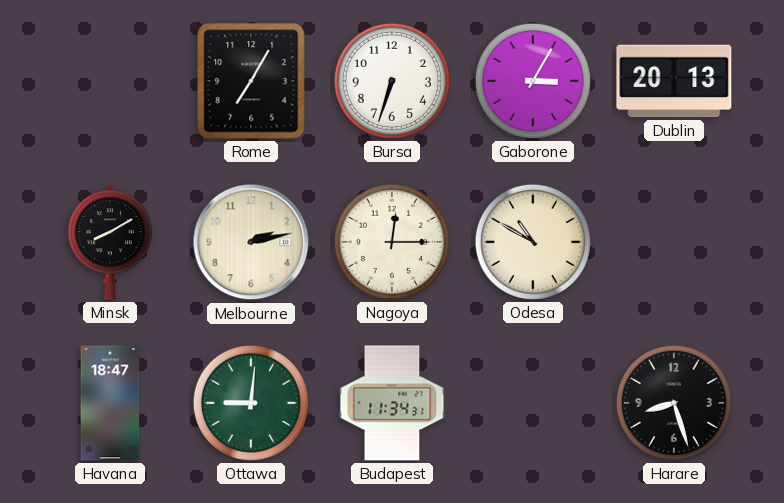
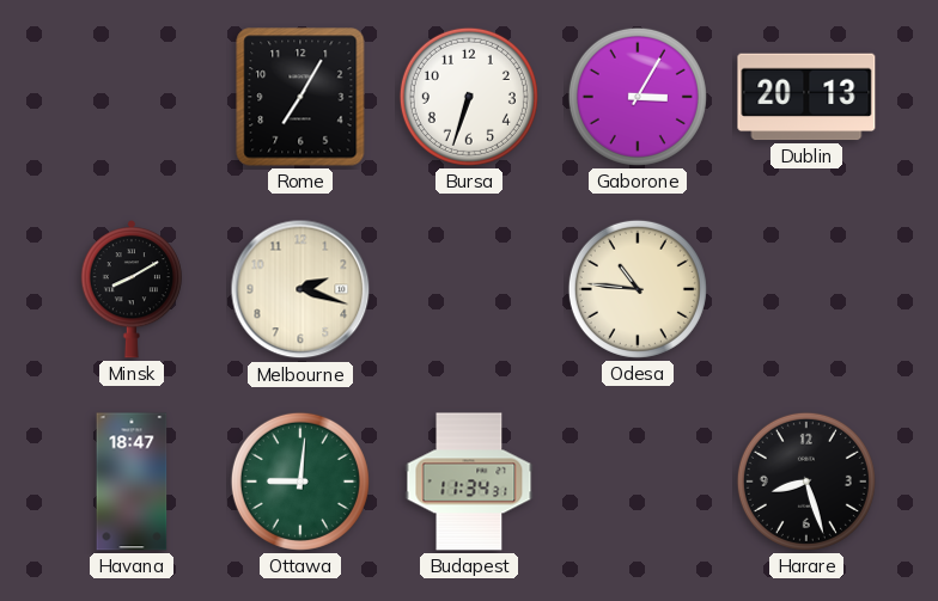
Melbourne: 2:13 -> 2:18 (300, 289)
Nagoya: 12:15 -> none (392, 242)
Odesa: 10:50 -> 10:46 (638, 289)
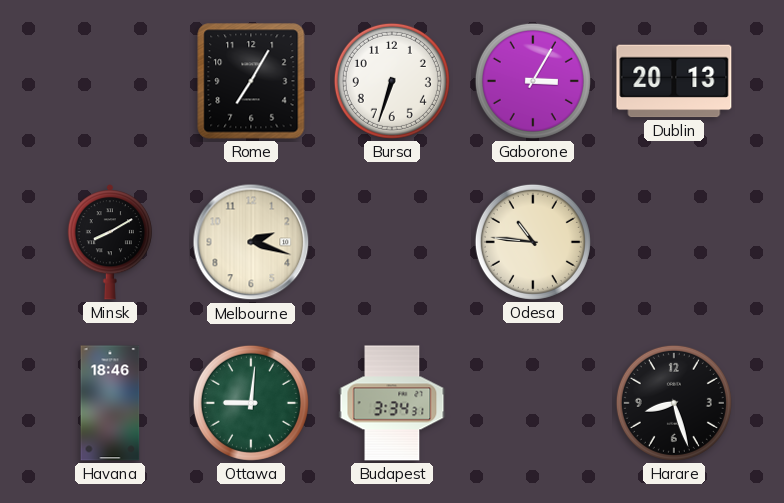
Havana: 18:47 -> 18:46 (110, 403)
Budapest: 11:34 -> 3:34 (392, 403)
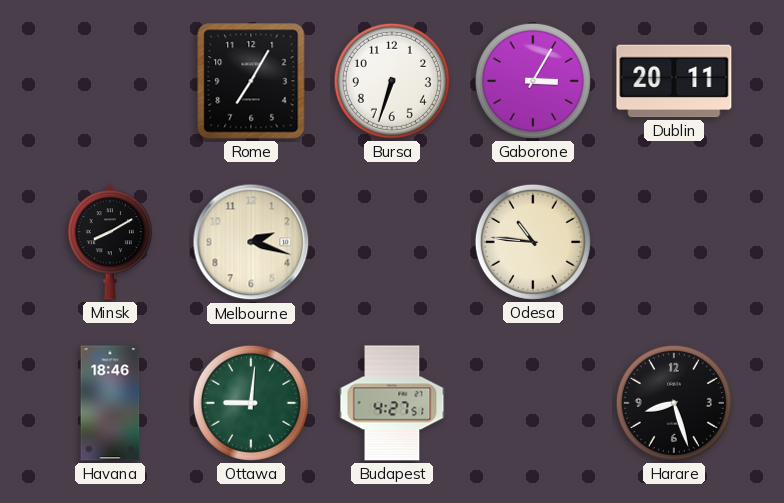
Dublin: 20:13 -> 20:11 (674, 81)
Budapest: 3:34 -> 4:27 (392, 403)
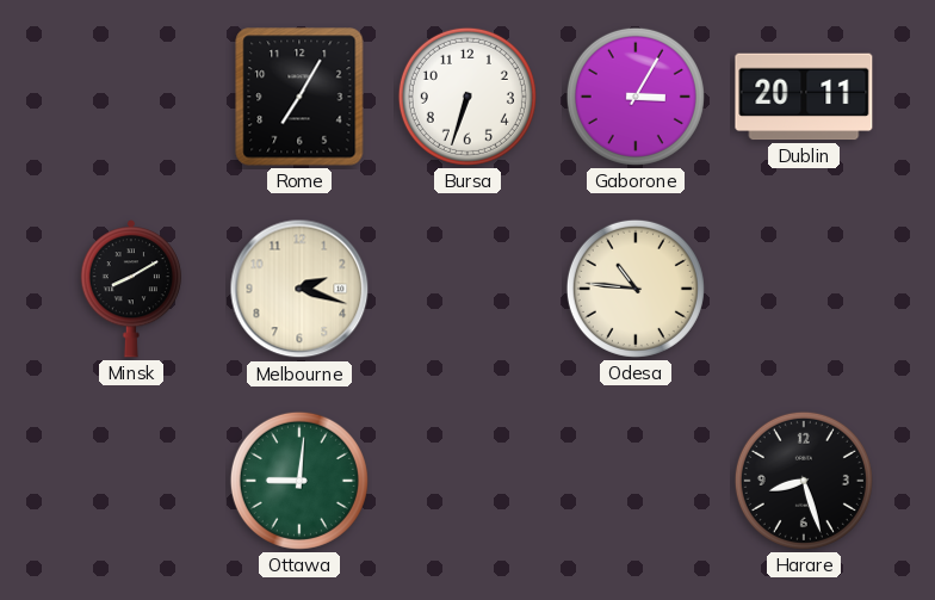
Havana: 18:46 -> none (110, 403)
Budapest: 4:27 -> none (392, 403)
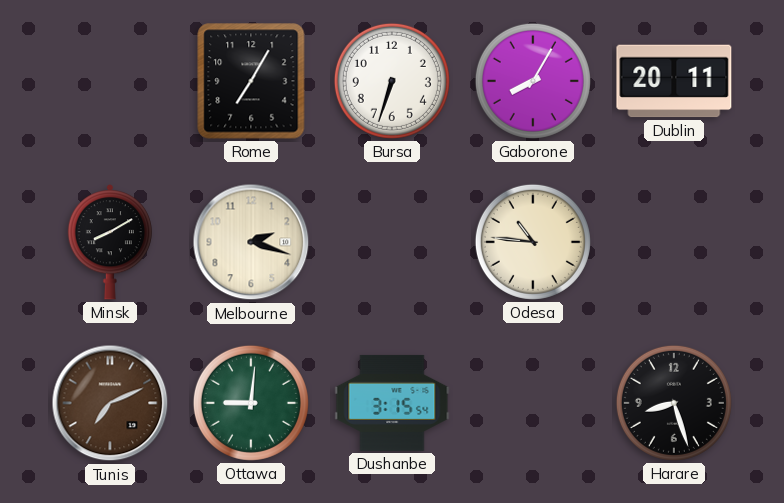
Gaborone: 3:05 -> 8:05 (533, 81)
Tunis: none -> 7:11 (110, 403)
Dushanbe: none -> 3:15 (392, 403)
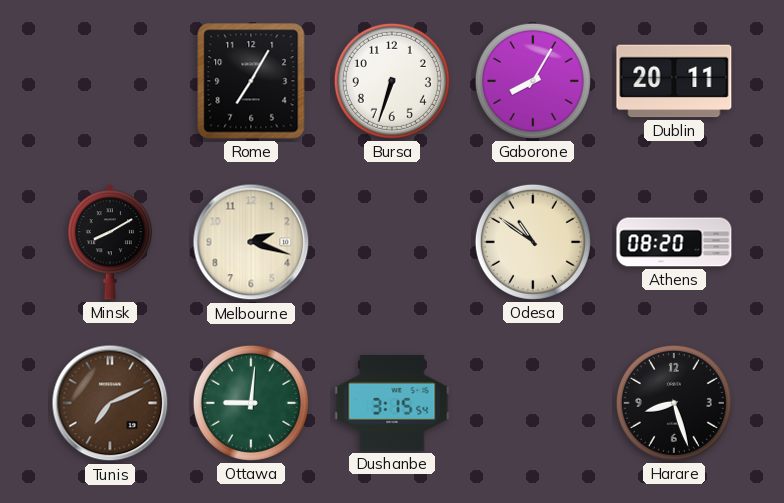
Odesa: 10:46 -> 10:51 (533, 242)
Athens: none -> 08:20 (674, 242)
